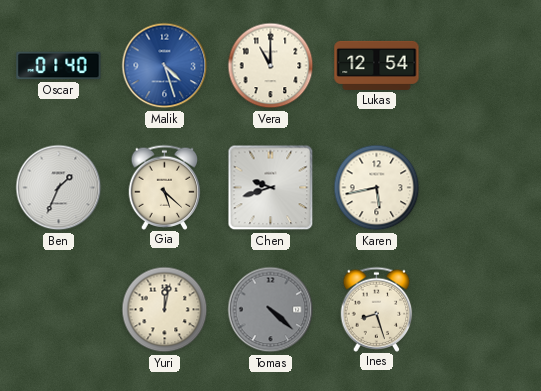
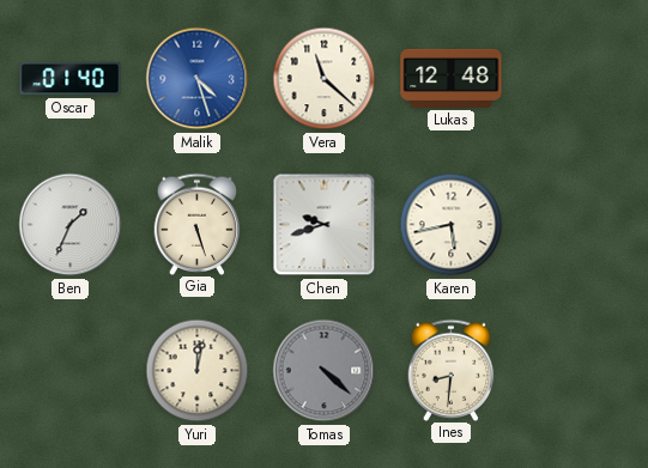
Vera: 11:00 -> 11:22 (325, 79)
Lukas: 12:54 -> 12:48 (452, 78)
Gia: 5:22 -> 5:27 (198, 224)
Ines: 8:27 -> 8:31 (452, 370)
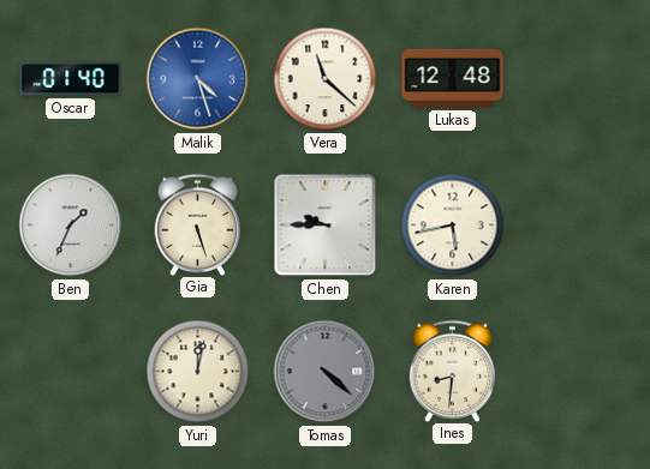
Chen: 9:42 -> 9:45 (326, 226)
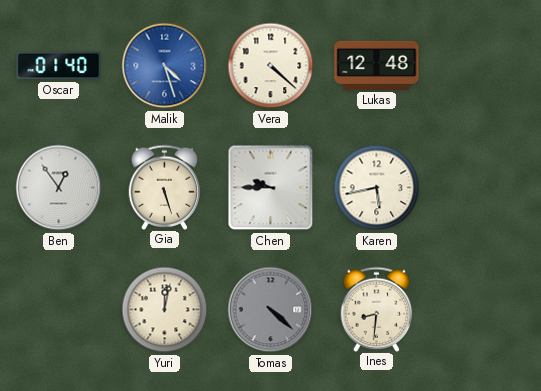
Vera: 11:22 -> 4:22 (271, 66)
Ben: 1:34 -> 12:54 (59, 188)
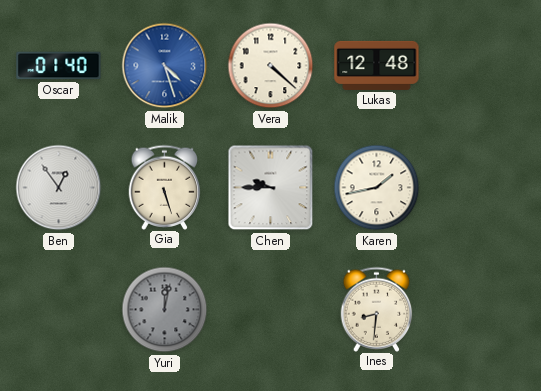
Karen: 5:43 -> 1:43 (377, 188)
Yuri dial: cream -> grey (165, 310)
Tomas: 4:22 -> none (271, 310)
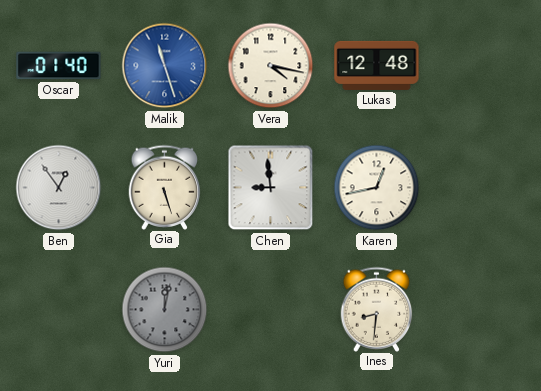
Malik: 4:27 -> 11:27 (165, 66)
Vera: 4:22 -> 4:17 (271, 66)
Chen: 9:45 -> 8:59 (271, 188)
Karen: 1:43 -> 12:43 (377, 188)
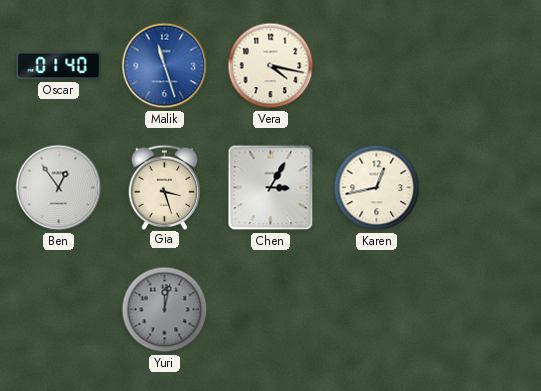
Lukas: 12:48 -> none (377, 65)
Gia: 5:27 -> 3:27 (165, 187)
Chen: 8:59 -> 3:05 (271, 188)
Ines: 8:31 -> none (377, 309)
